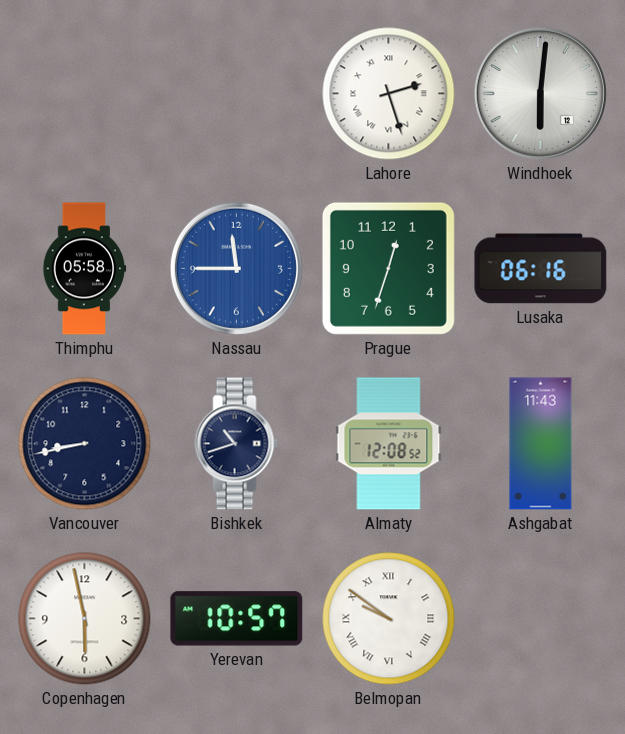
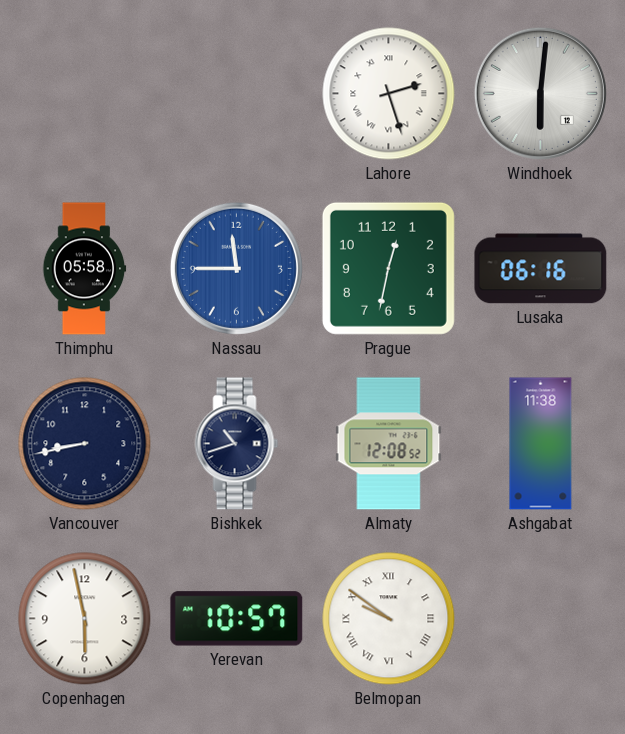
Prague: 12:33 -> 12:32 (388, 268)
Ashgabat: 11:43 -> 11:38 (541, 444)
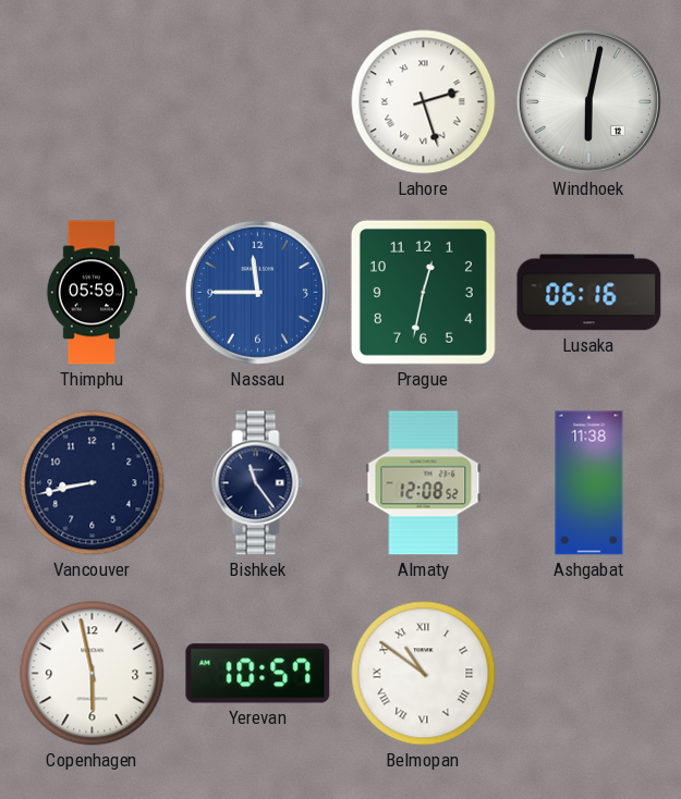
Windhoek: 6:01 -> 6:02 (588, 101)
Thimphu: 05:58 -> 05:59 (93, 293)
Bishkek: 10:42 -> 11:24 (258, 483)
Belmopan: 9:51 -> 10:51 (424, 674)
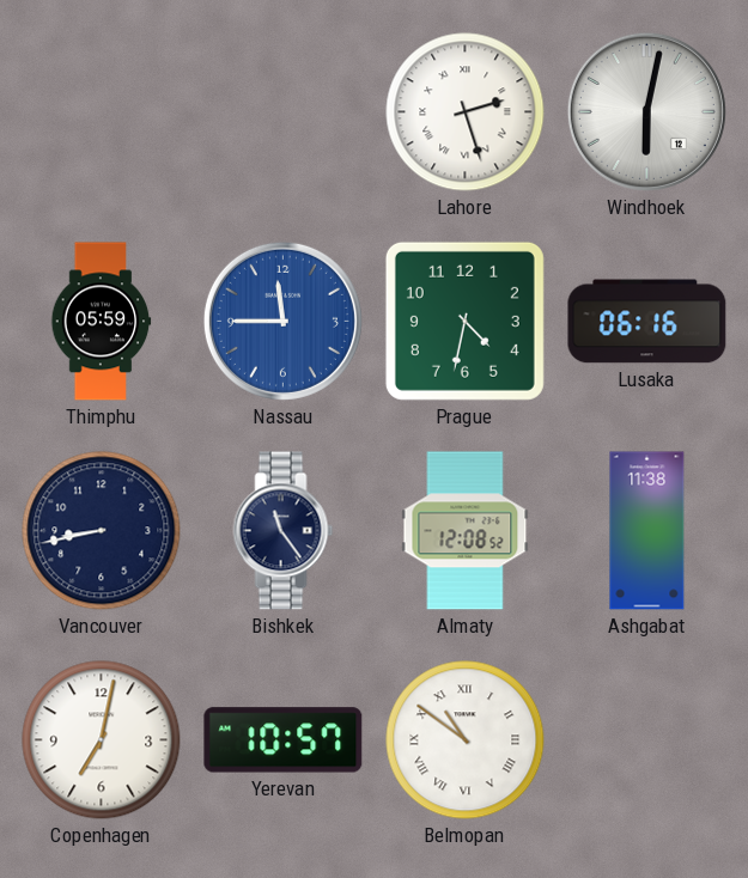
Prague: 12:32 -> 4:32 (464, 321)
Copenhagen: 5:58 -> 7:02 (102, 740)
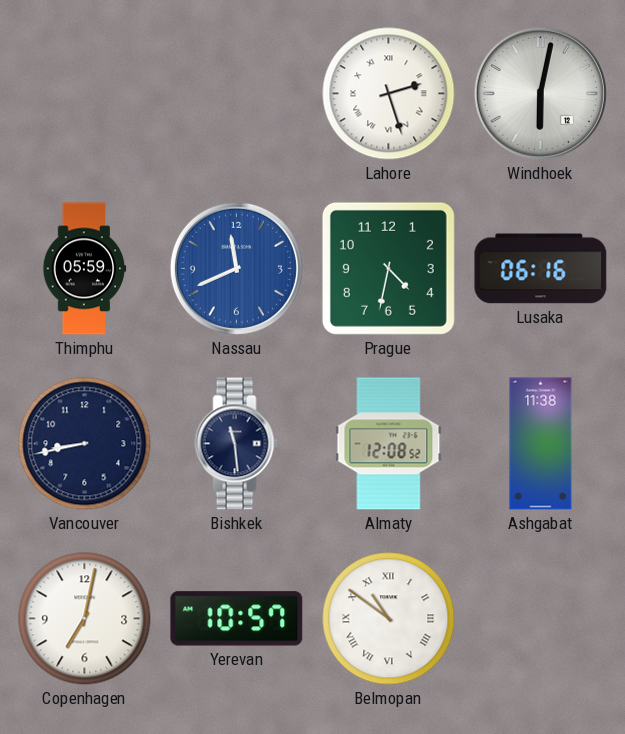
Nassau: 11:45 -> 11:41 (236, 268)
Bishkek: 11:24 -> 11:29 (237, 444)
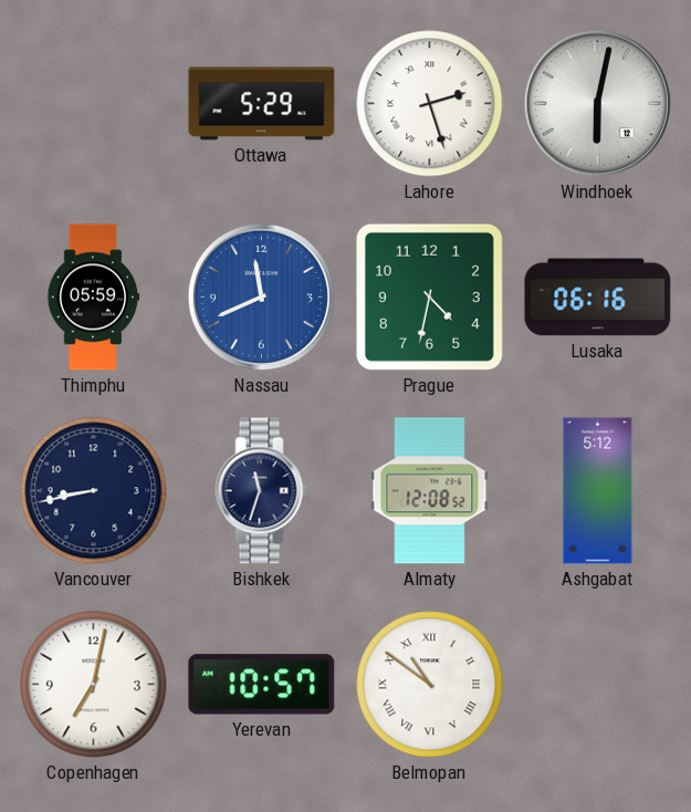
Ottawa: none -> 5:29 (262, 104)
Bishkek: 11:29 -> 11:33 (262, 491)
Ashgabat: 11:38 -> 5:12 (598, 491)
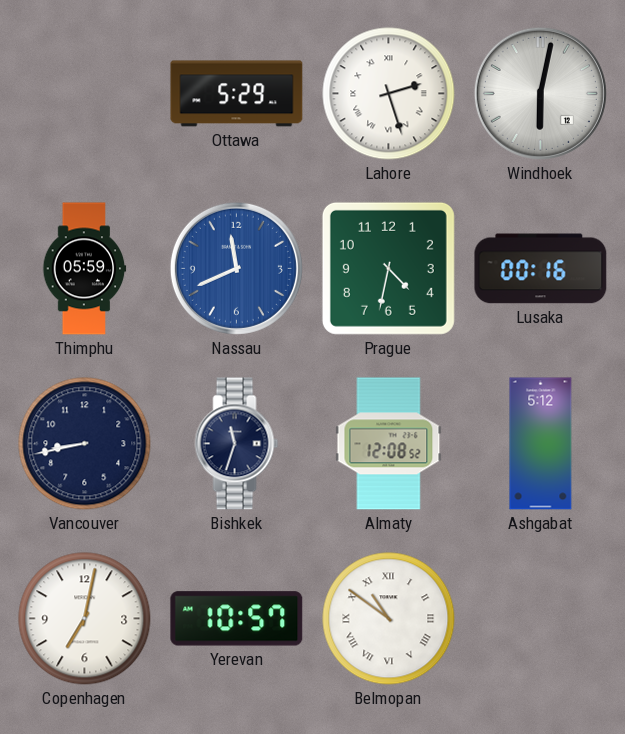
Lusaka: 06:16 -> 00:16 (541, 269)
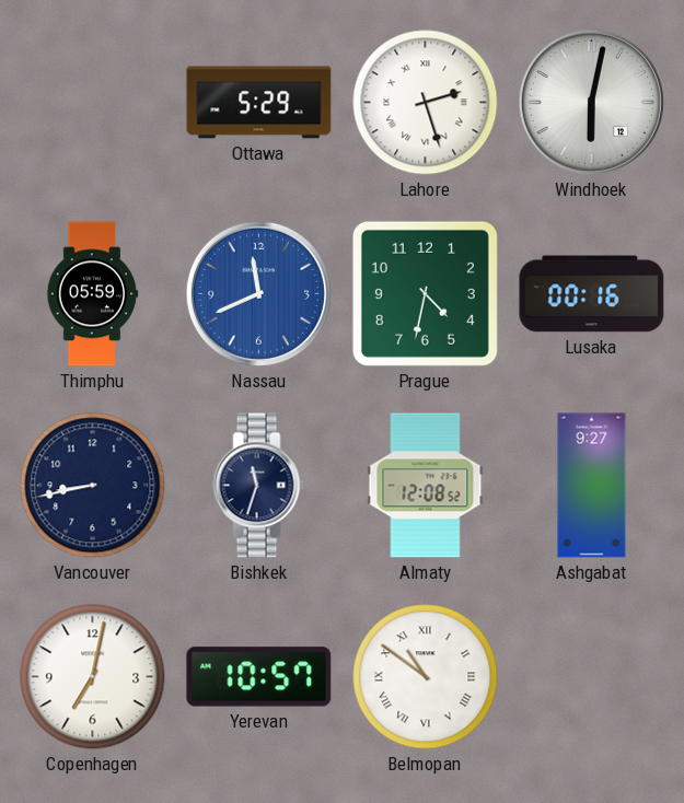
Ashgabat: 5:12 -> 9:27 (592, 486)
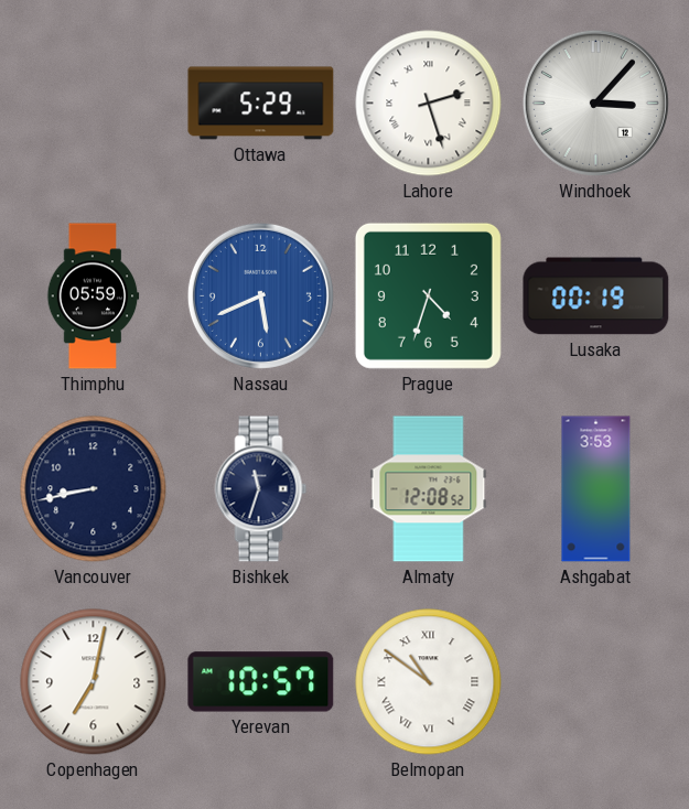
Windhoek: 6:02 -> 3:07 (595, 103)
Nassau: 11:41 -> 5:41 (260, 295)
Prague: 4:32 -> 4:33 (428, 295)
Lusaka: 00:16 -> 00:19 (596, 296)
Ashgabat: 9:27 -> 3:53 (596, 489)
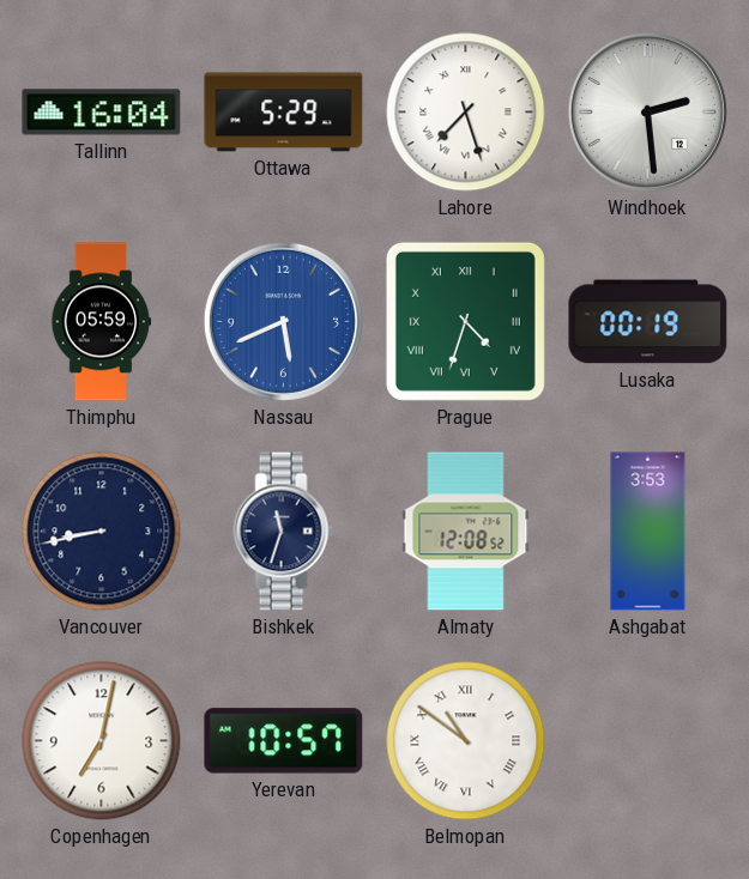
Tallinn: none -> 16:04 (102, 113)
Lahore: 2:27 -> 7:27 (466, 113)
Windhoek: 3:07 -> 2:29 (647, 111)
Prague numerals: Arabic -> Roman (465, 321)
